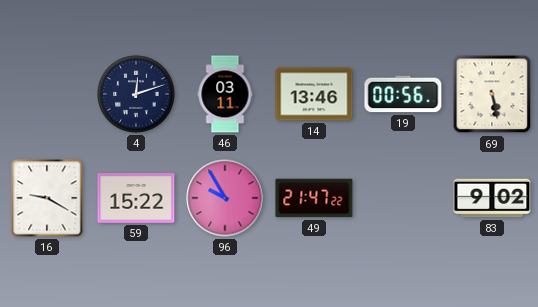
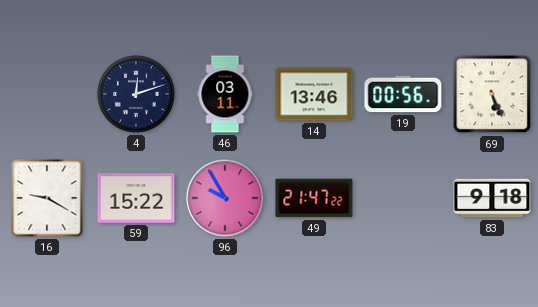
69: 5:28 -> 5:26 (492, 94)
83: 9:02 -> 9:18 (492, 198)
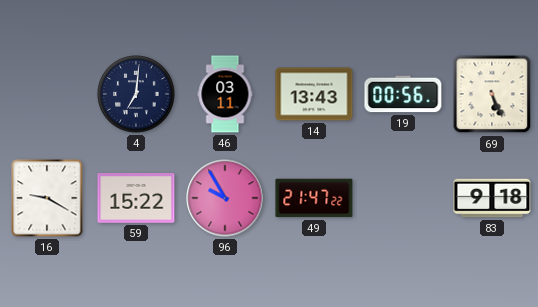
4: 12:12 -> 7:01 (136, 94)
14: 13:46 -> 13:43 (314, 94)
